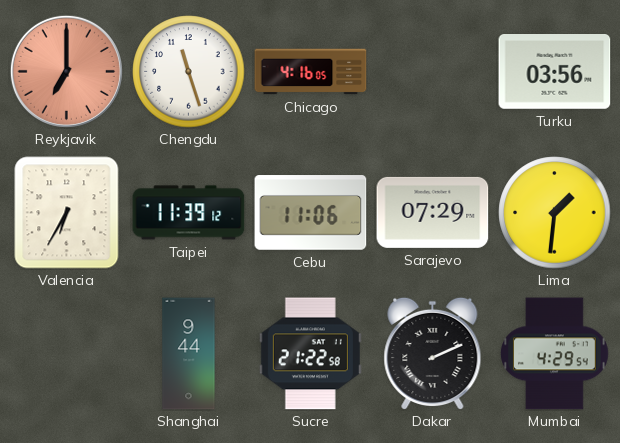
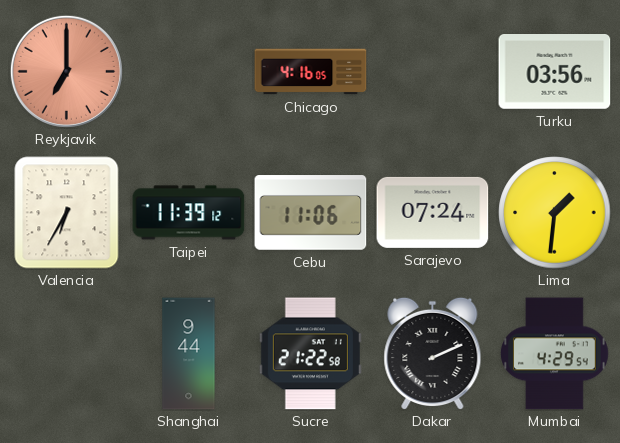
Chengdu: 11:27 -> none (189, 72)
Sarajevo: 07:29 -> 07:24 (433, 212)
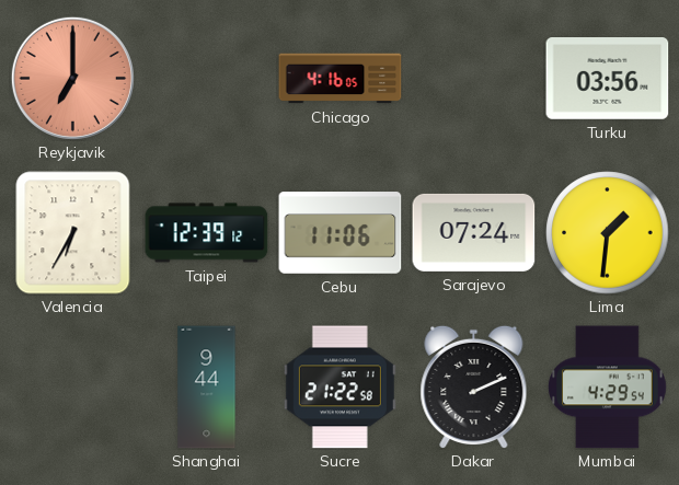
Taipei: 11:39 -> 12:39 (207, 233)
